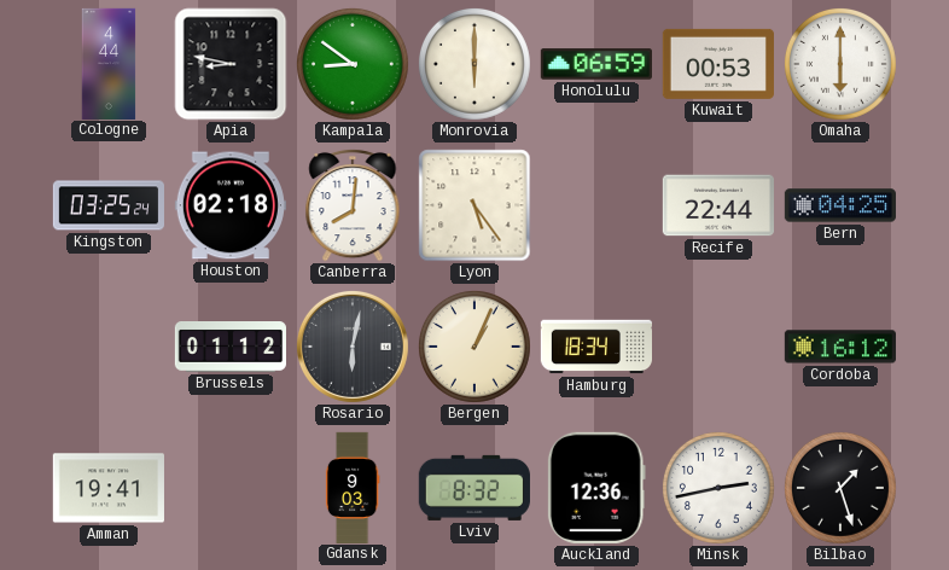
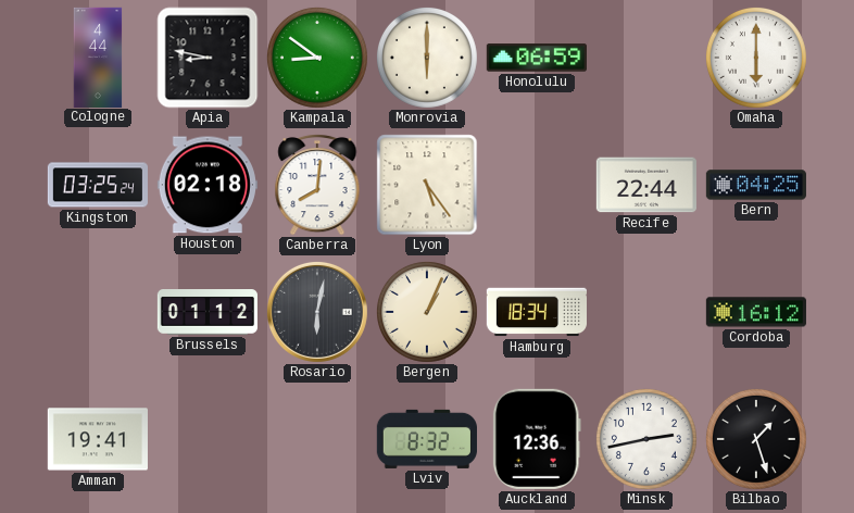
Kuwait: 00:53 -> none (718, 64)
Gdansk: 9:03 -> none (353, 487)
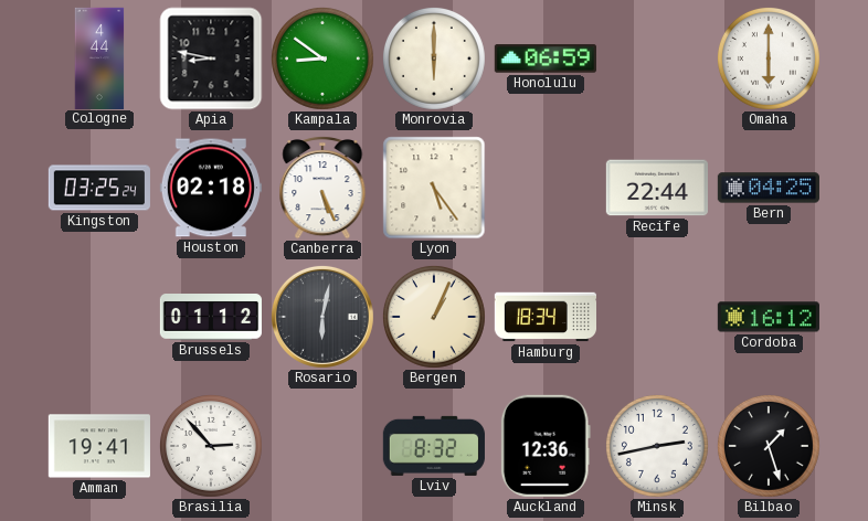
Canberra: 8:01 -> 5:26 (322, 188)
Brasilia: none -> 2:53 (211, 446)
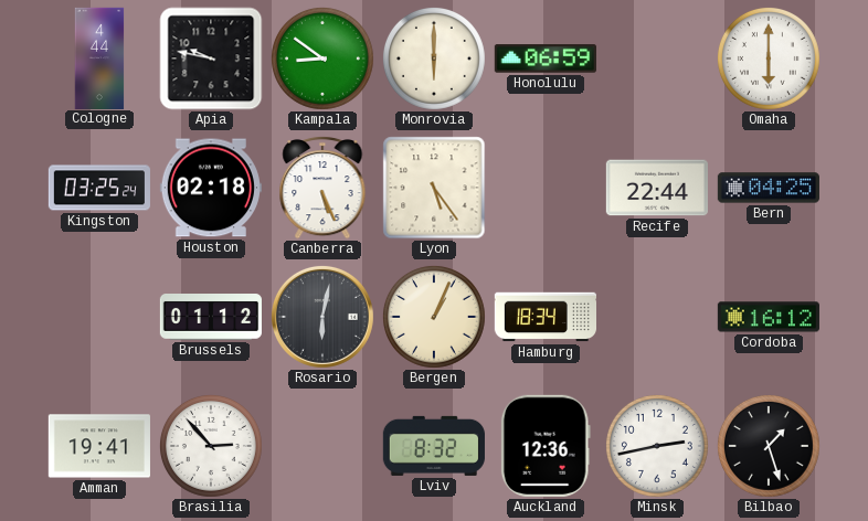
Apia: 8:47 -> 9:47 (211, 59)
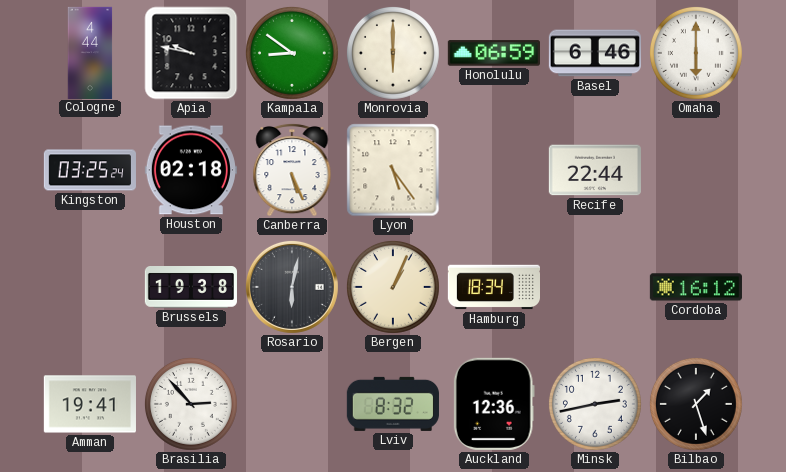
Basel: none -> 6:46 (595, 53)
Bern: 04:25 -> none (769, 188)
Brussels: 01:12 -> 19:38 (191, 288)
